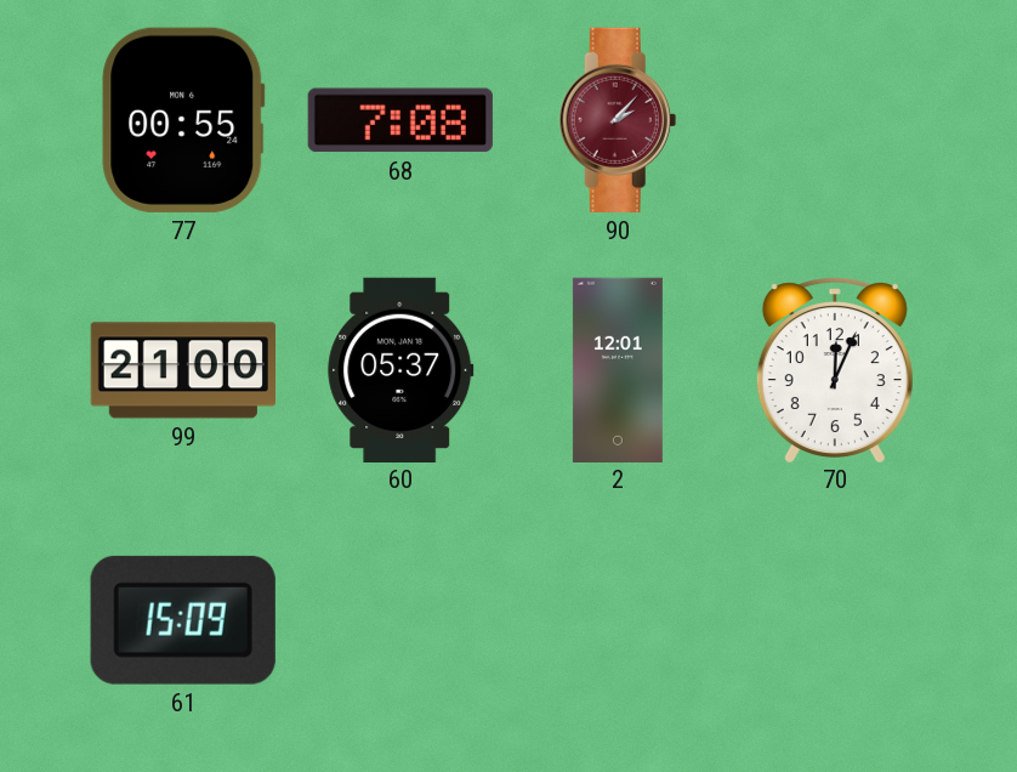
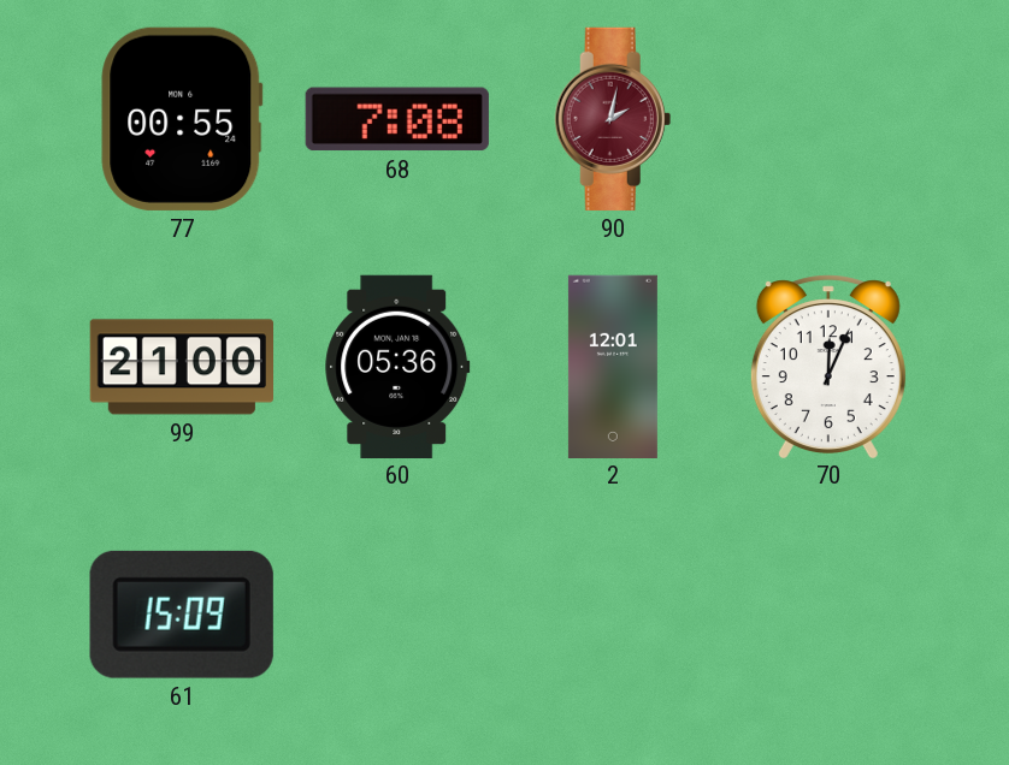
90: 2:07 -> 2:02 (613, 119)
60: 05:37 -> 05:36 (397, 366)
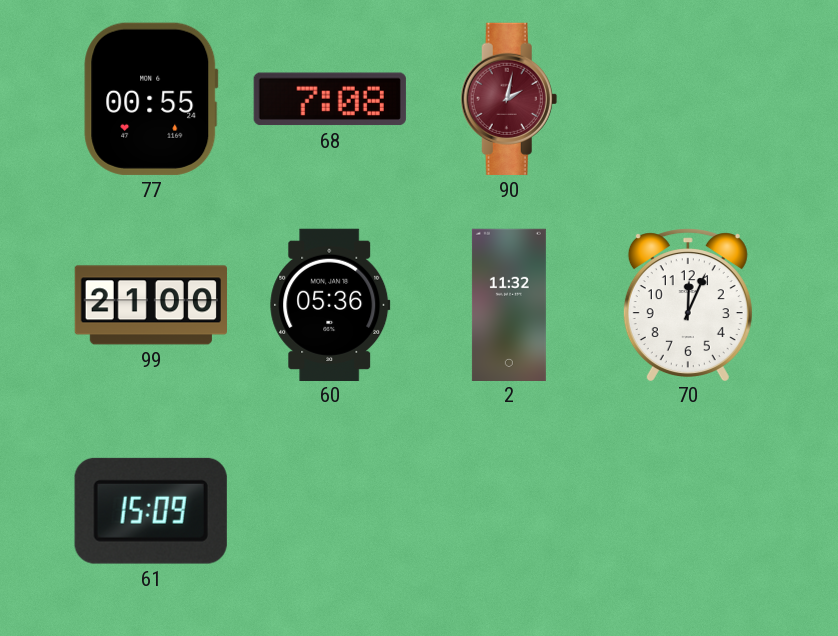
2: 12:01 -> 11:32 (509, 304)
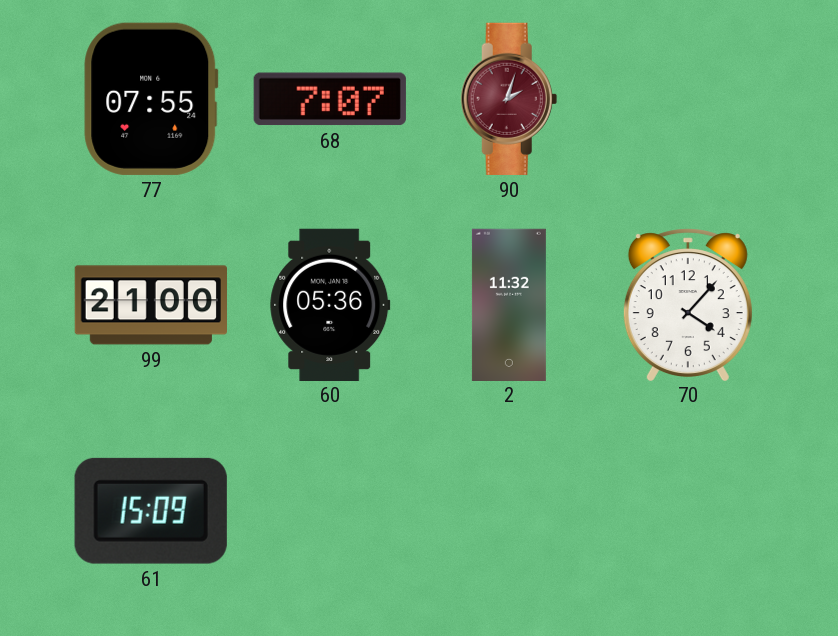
77: 00:55 -> 07:55 (151, 99)
68: 7:08 -> 7:07 (330, 99)
90: 2:02 -> 2:03 (509, 99)
70: 12:04 -> 4:07 (688, 304)
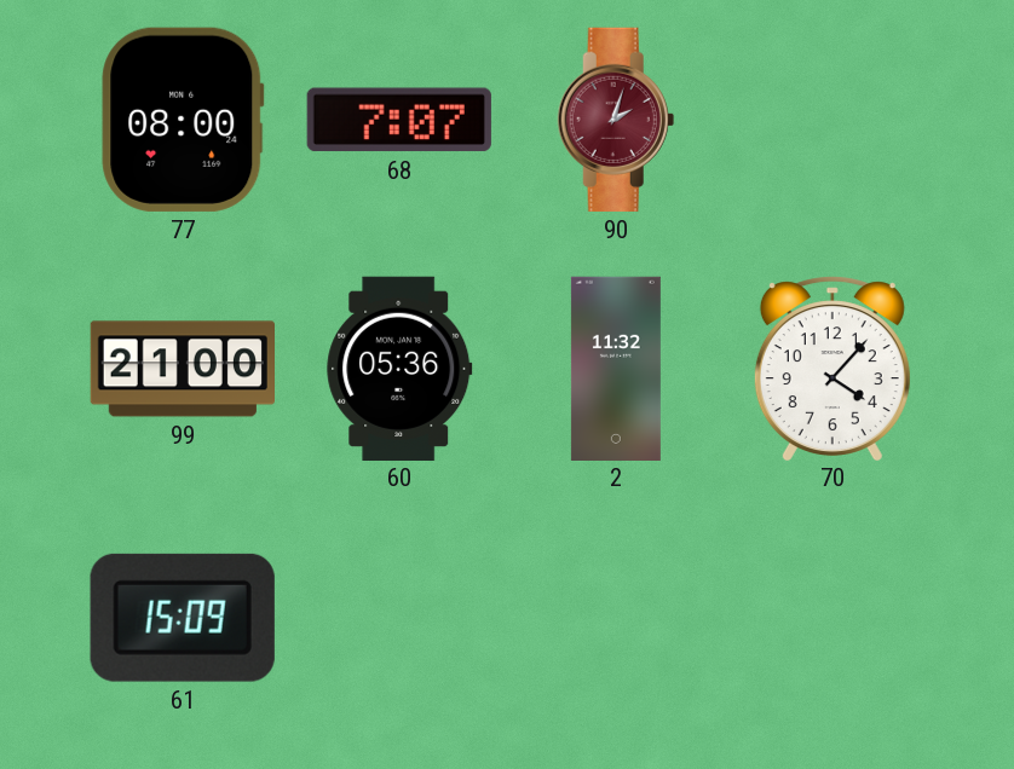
77: 07:55 -> 08:00 (183, 120)
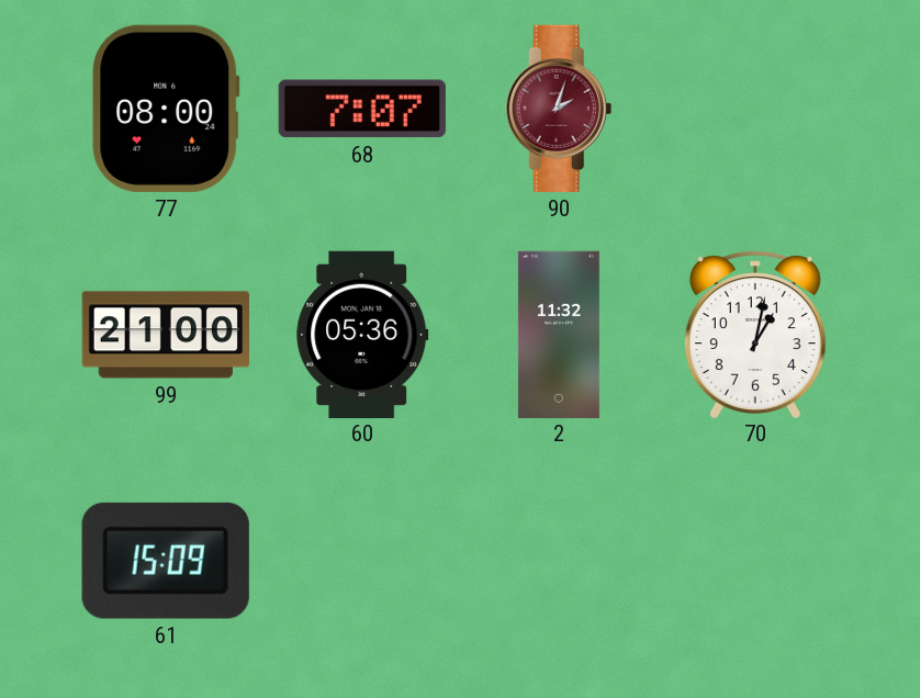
70: 4:07 -> 1:02 (755, 334)
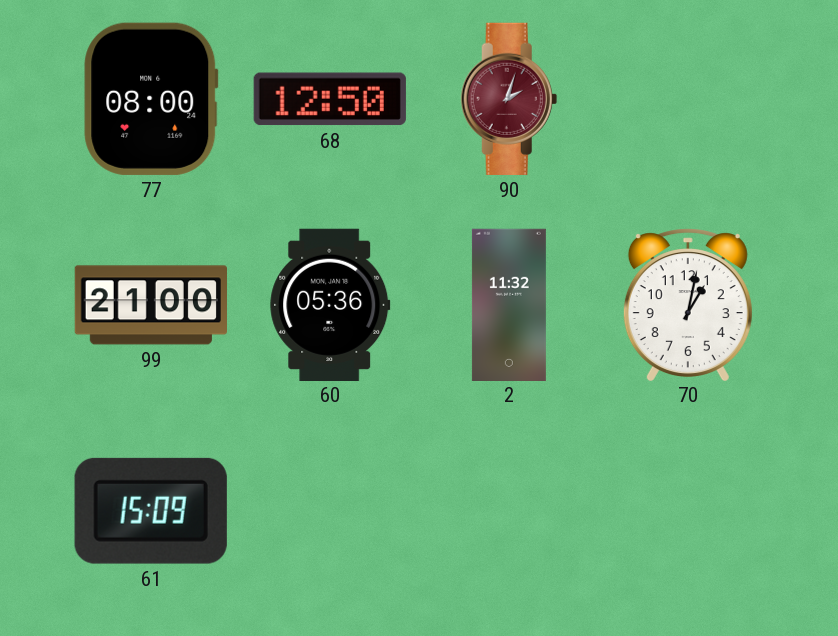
68: 7:07 -> 12:50 (330, 99)
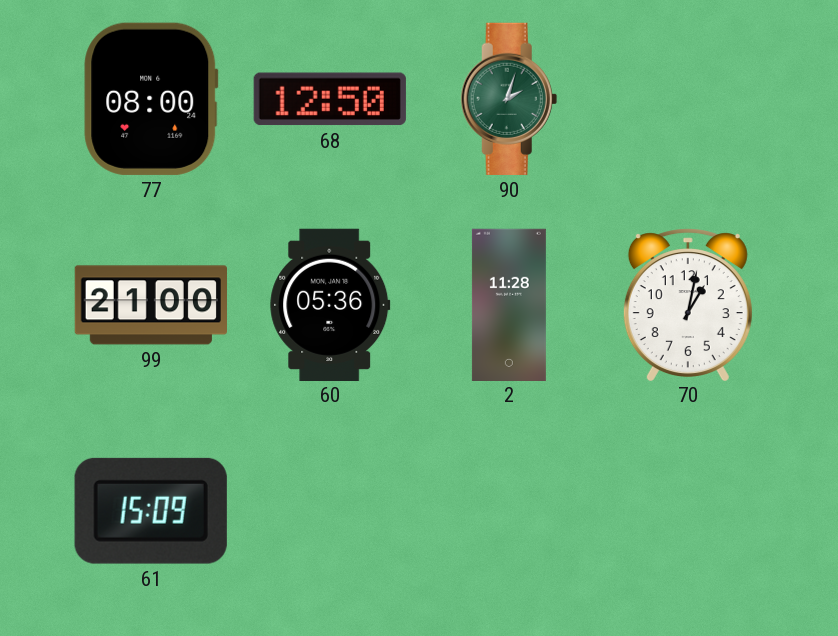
90 dial: burgundy -> green (509, 99)
2: 11:32 -> 11:28 (509, 304)
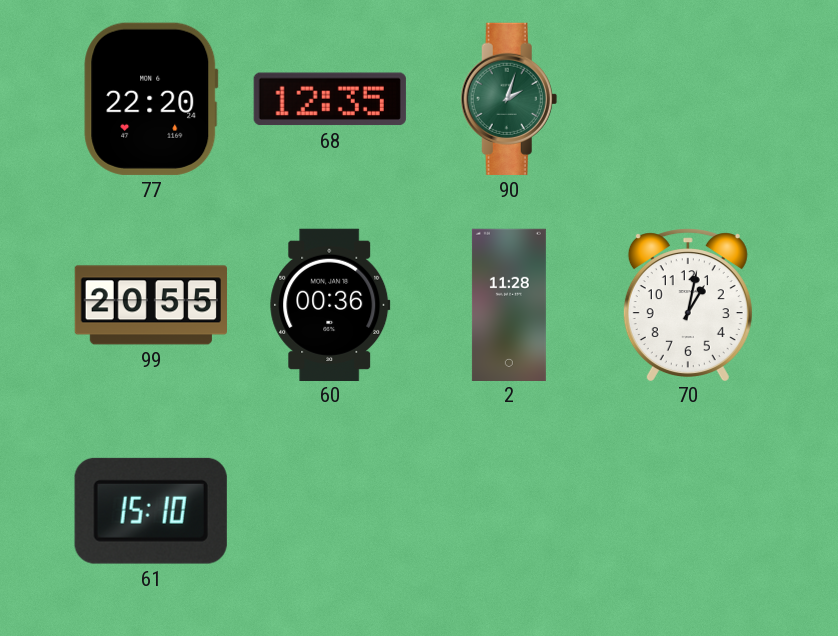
77: 08:00 -> 22:20 (151, 99)
68: 12:50 -> 12:35 (330, 99)
99: 21:00 -> 20:55 (150, 305)
60: 05:36 -> 00:36 (330, 304)
61: 15:09 -> 15:10 (151, 511)
